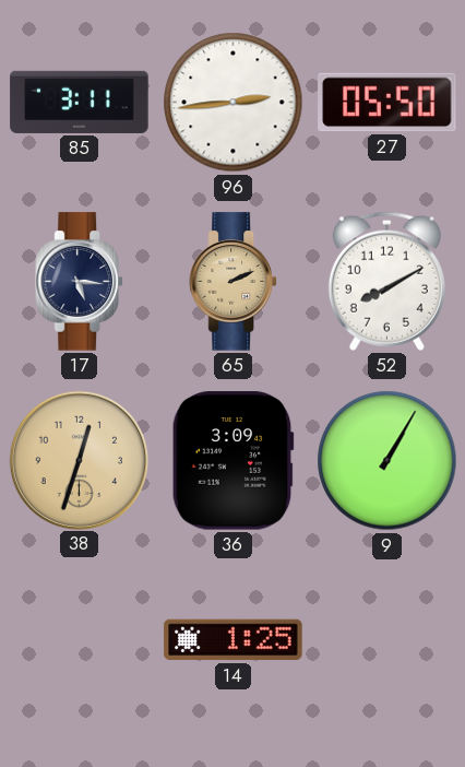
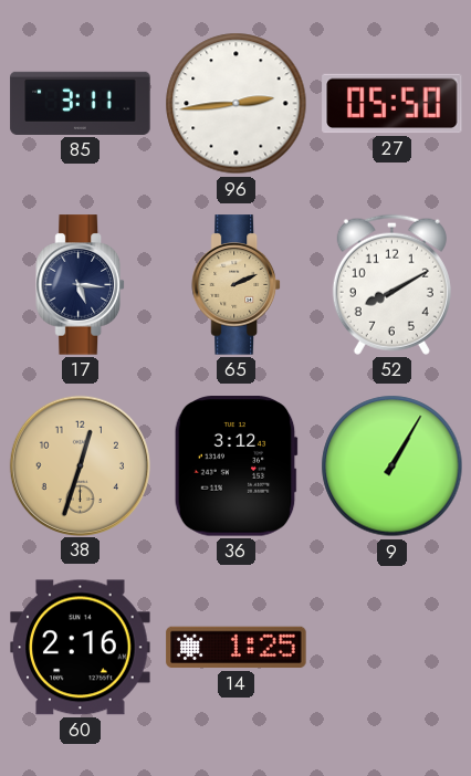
36: 3:09 -> 3:12 (236, 466)
60: none -> 2:16 (81, 648)
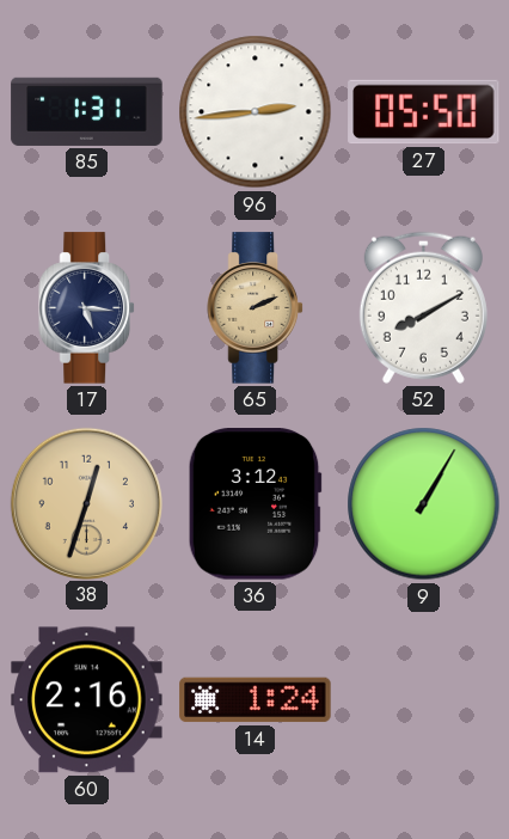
85: 3:11 -> 1:31 (87, 111)
14: 1:25 -> 1:24 (256, 700)
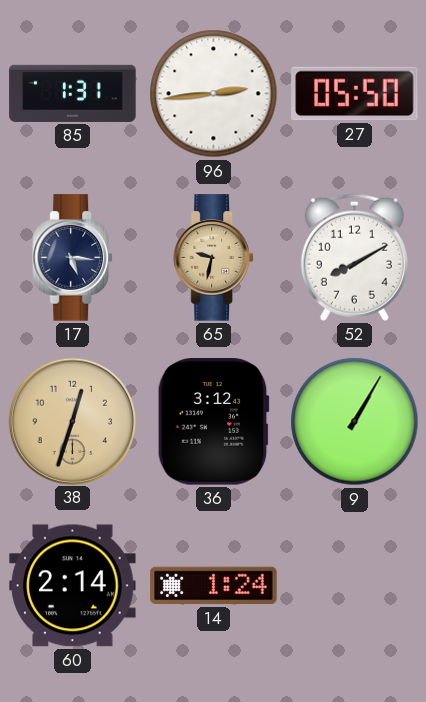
65: 2:11 -> 9:32 (213, 258)
60: 2:16 -> 2:14 (73, 586)
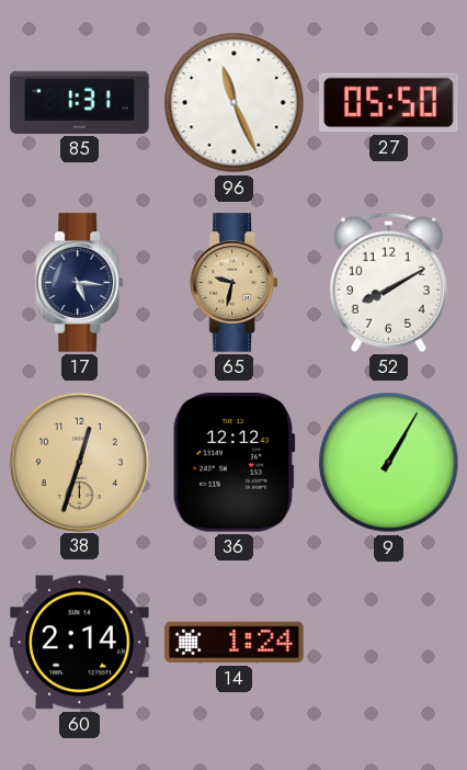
96: 2:44 -> 11:26 (235, 103)
36: 3:12 -> 12:12 (233, 463)
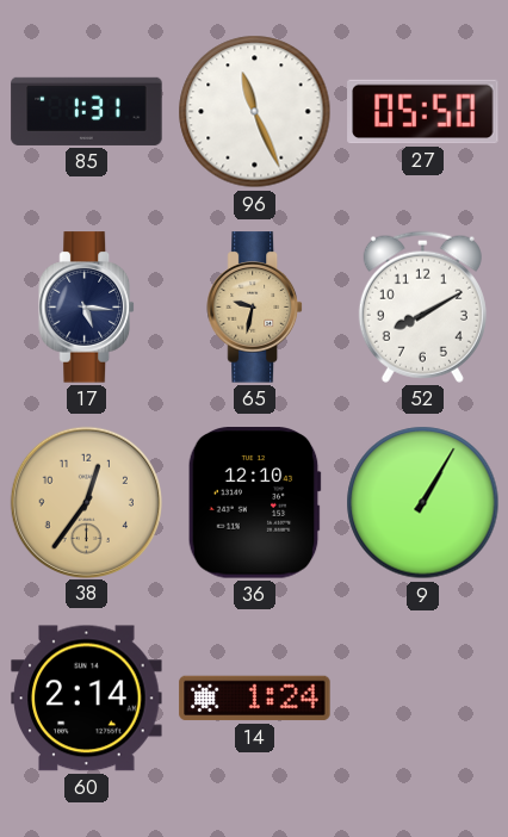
38: 12:33 -> 12:36 (86, 502)
36: 12:12 -> 12:10 (254, 503)
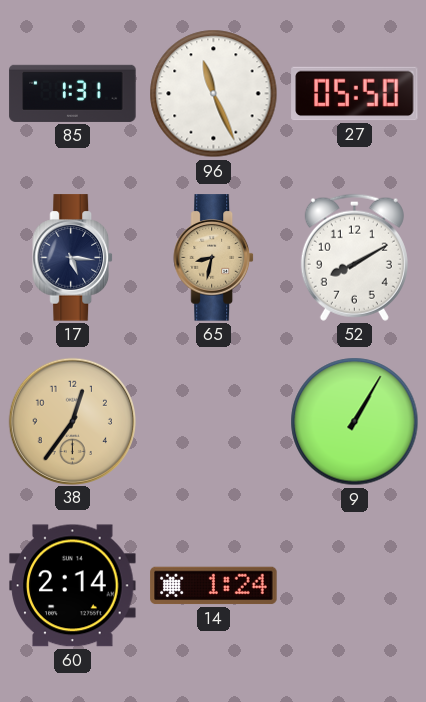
65: 9:32 -> 8:32 (213, 258)
36: 12:10 -> none (254, 503)
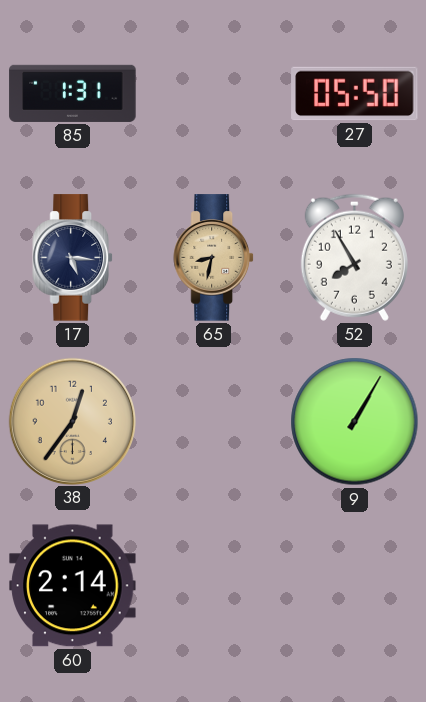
96: 11:26 -> none (214, 94)
52: 8:10 -> 7:55 (354, 257)
14: 1:24 -> none (214, 586)
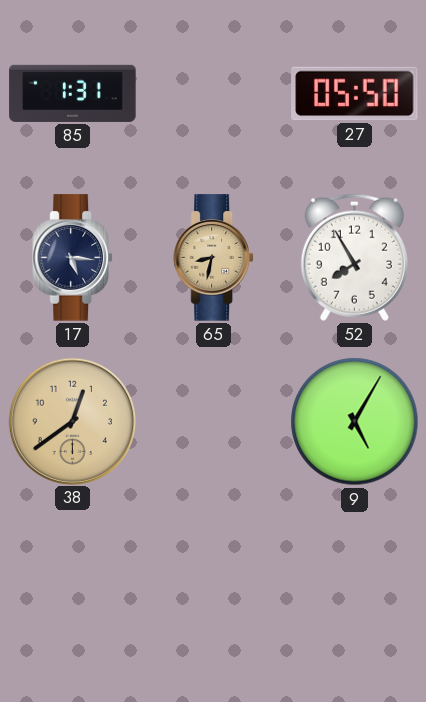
38: 12:36 -> 12:39 (72, 421)
9: 1:05 -> 5:05 (355, 422)
60: 2:14 -> none (73, 586)
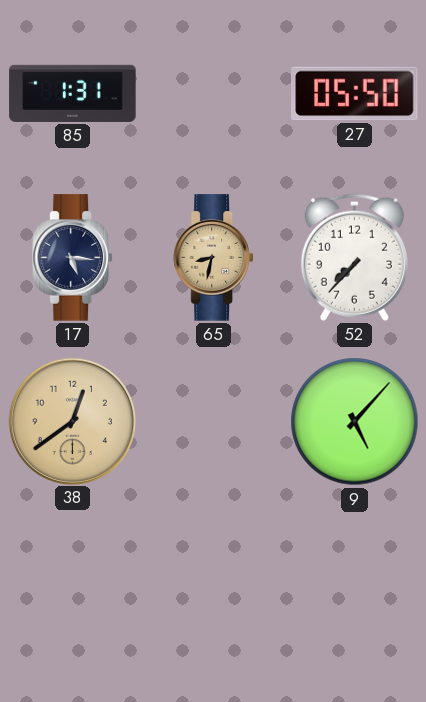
52: 7:55 -> 7:37 (354, 257)
9: 5:05 -> 5:07 (355, 422)
